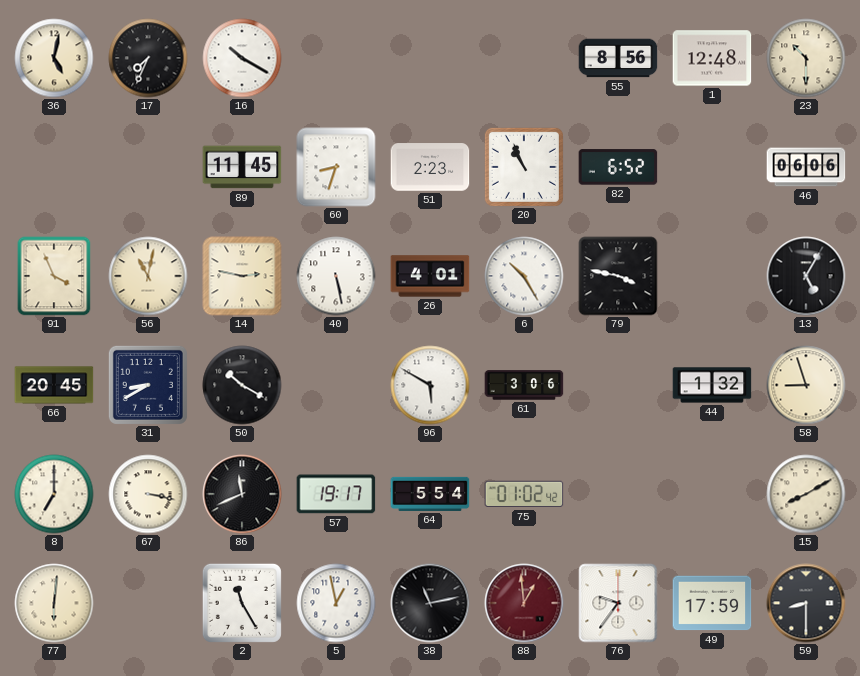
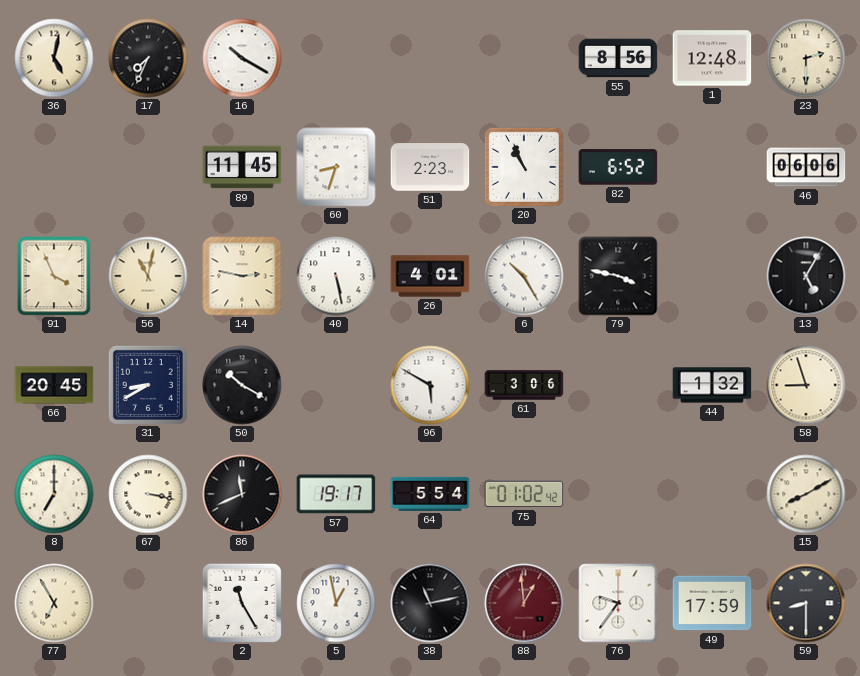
23: 10:30 -> 2:30 (806, 58)
77: 6:01 -> 6:55 (54, 603)
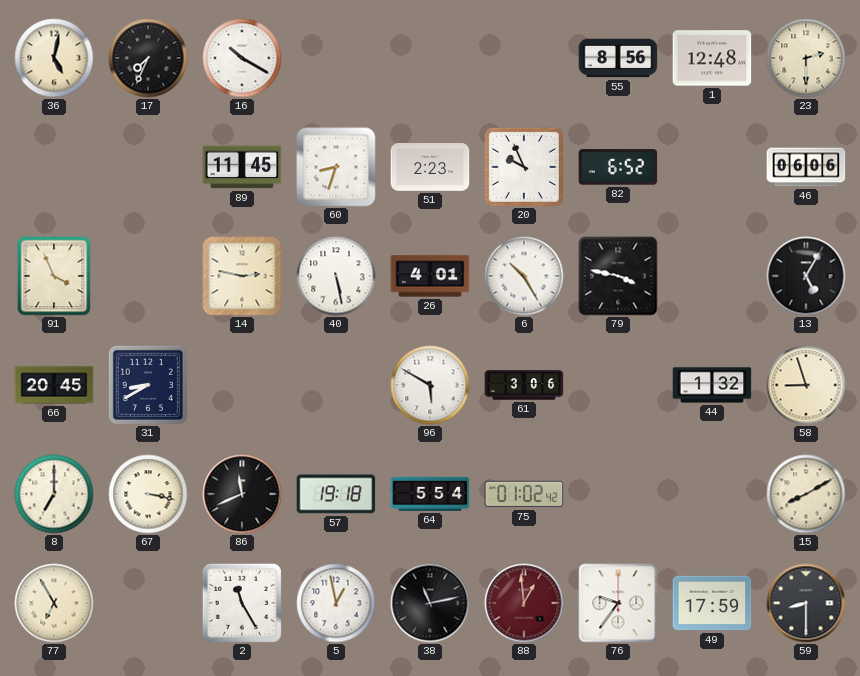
20: 10:56 -> 9:56 (524, 167)
56: 11:02 -> none (148, 276)
50: 10:20 -> none (242, 385)
57: 19:17 -> 19:18 (336, 494)
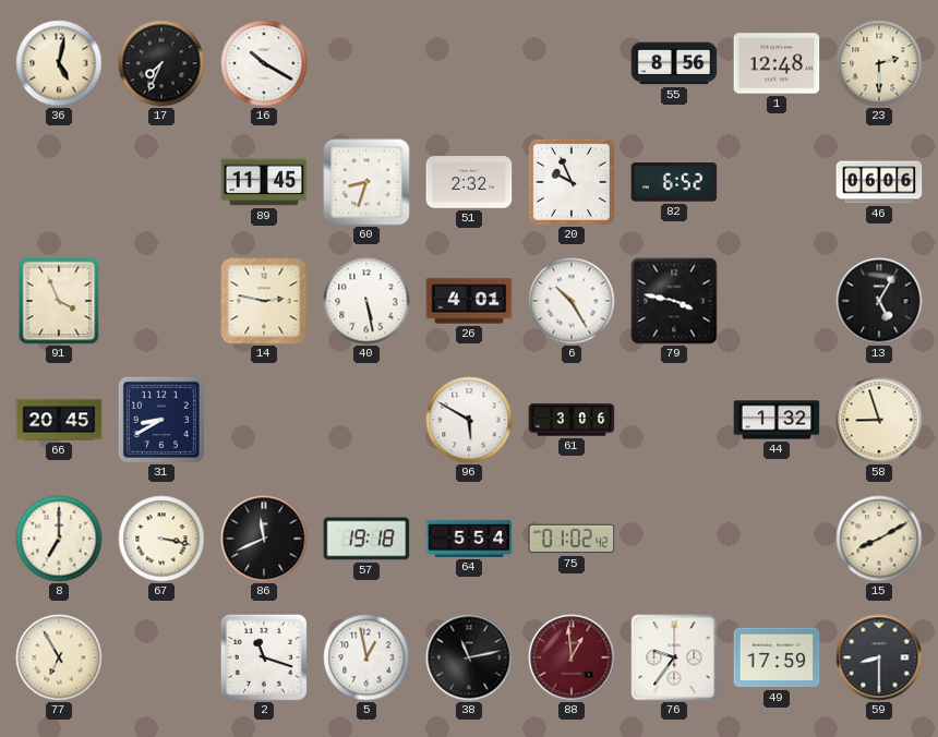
51: 2:23 -> 2:32 (469, 182)
2: 11:25 -> 11:18 (264, 657)
